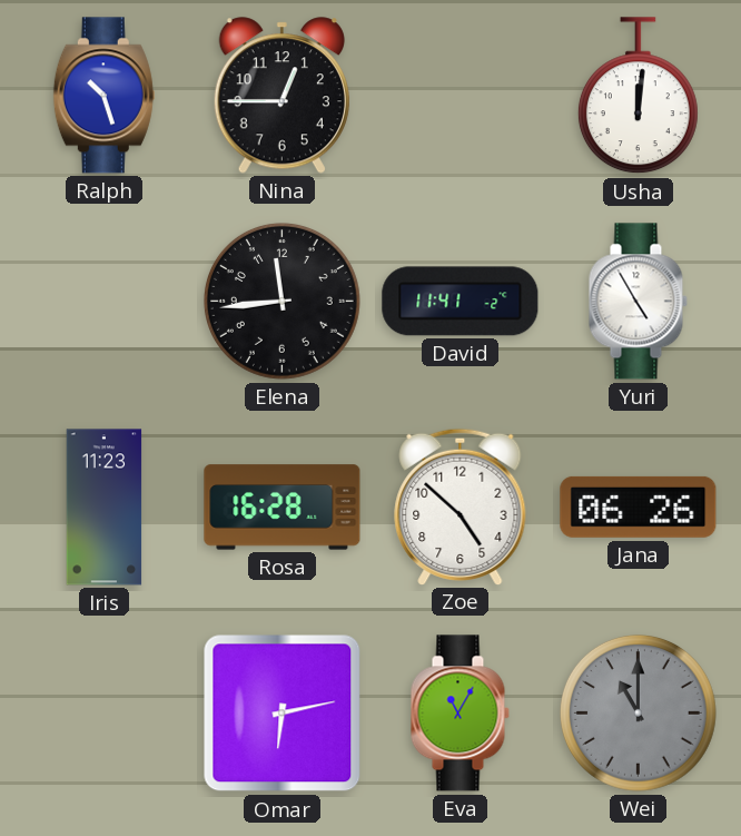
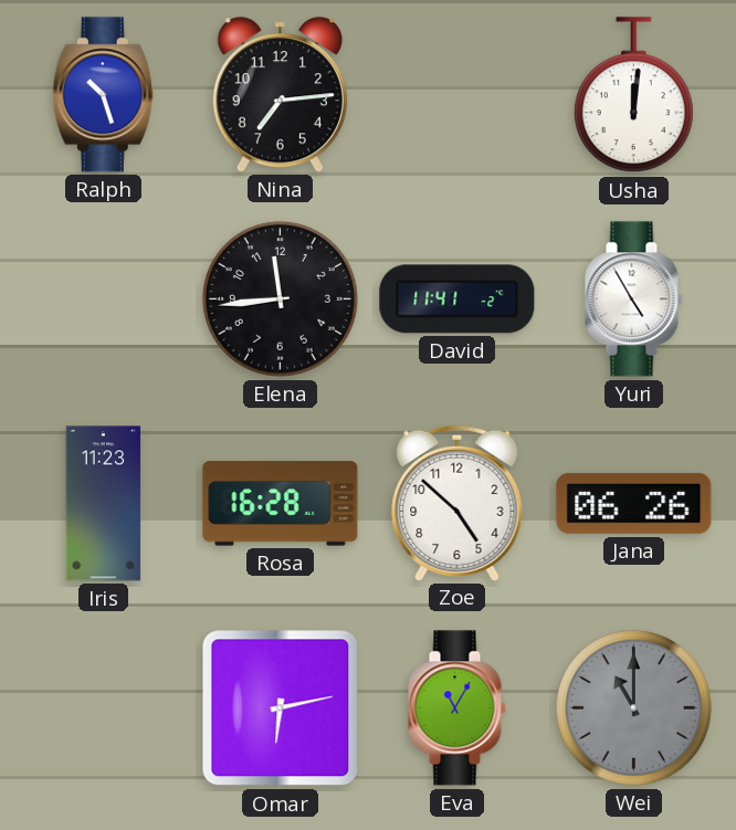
Nina: 12:45 -> 7:14 (280, 95)
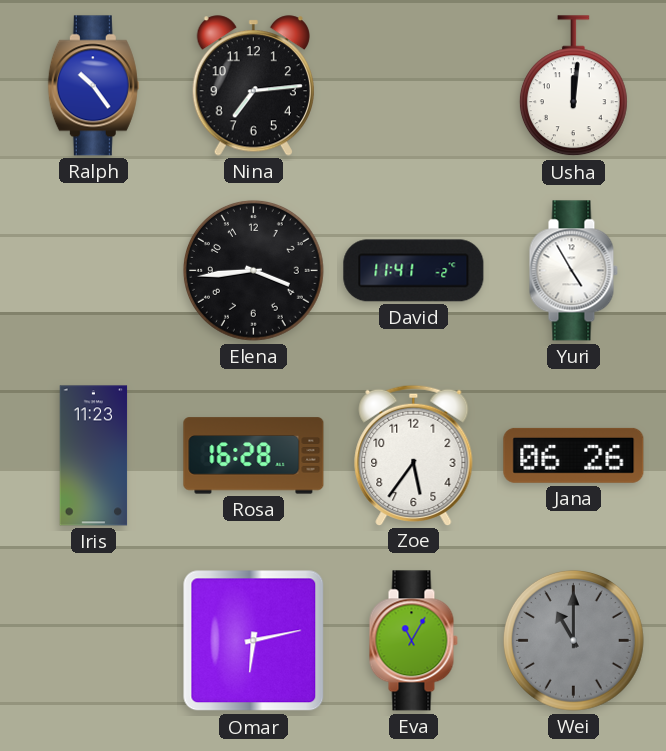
Ralph: 10:27 -> 10:24 (93, 86)
Elena: 11:44 -> 3:44 (253, 270)
Zoe: 4:52 -> 5:36 (414, 455)
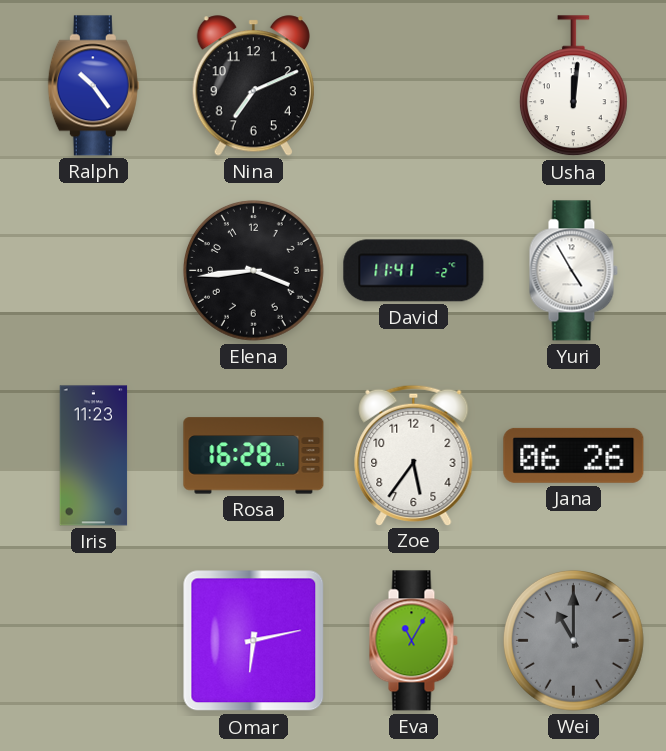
Nina: 7:14 -> 7:11 (253, 86)
